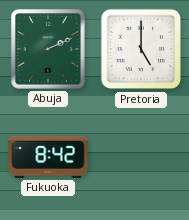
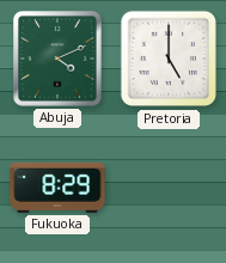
Abuja: 2:11 -> 4:11 (59, 59)
Fukuoka: 8:42 -> 8:29 (57, 188)
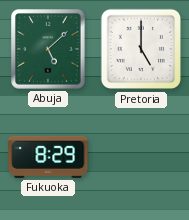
Abuja: 4:11 -> 5:08 (49, 49)
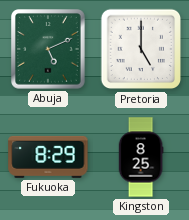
Abuja: 5:08 -> 5:11 (49, 49)
Kingston: none -> 8:25 (141, 157)
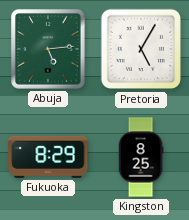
Abuja: 5:11 -> 5:14 (49, 49)
Pretoria: 5:00 -> 5:05 (141, 49)
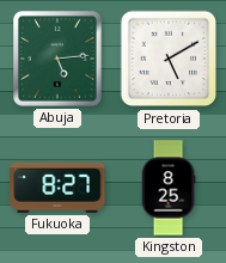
Pretoria: 5:05 -> 5:10 (169, 59)
Fukuoka: 8:29 -> 8:27 (57, 188)
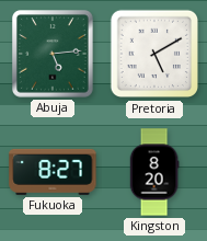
Kingston: 8:25 -> 8:20 (154, 172)
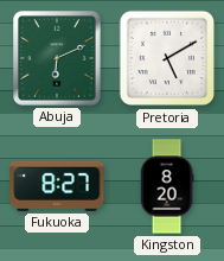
Abuja: 5:14 -> 6:11 (58, 58)
